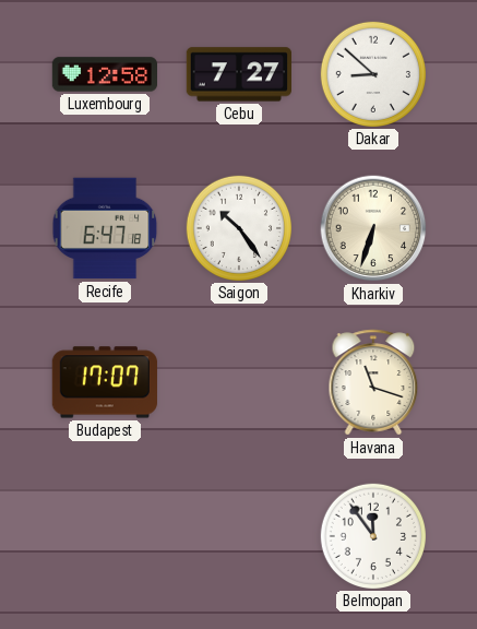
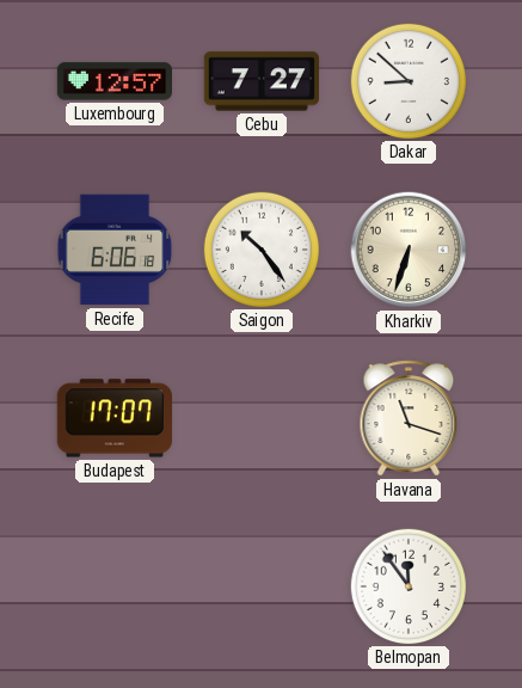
Luxembourg: 12:58 -> 12:57 (115, 81)
Recife: 6:47 -> 6:06 (115, 250)
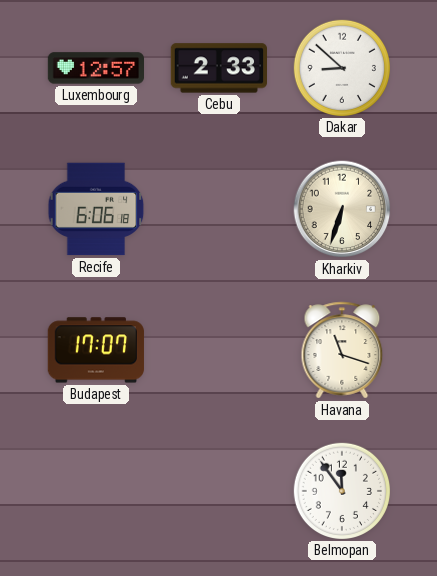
Cebu: 7:27 -> 2:33 (218, 68)
Saigon: 10:24 -> none (260, 248)
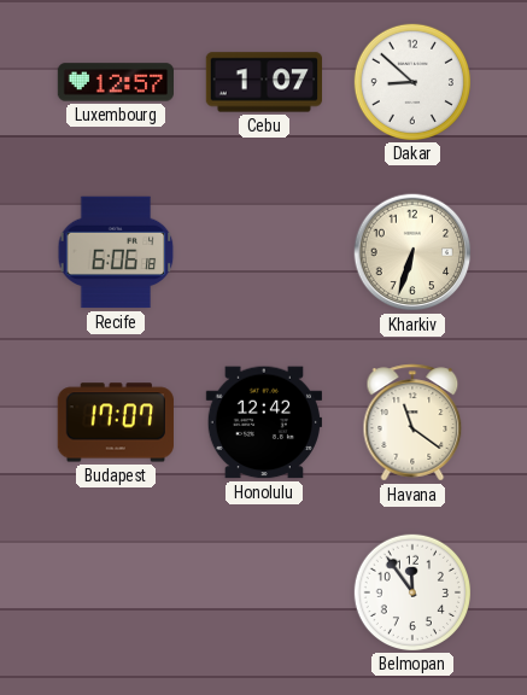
Cebu: 2:33 -> 1:07 (263, 82)
Honolulu: none -> 12:42 (263, 422)
Havana: 11:18 -> 11:21 (412, 422)
